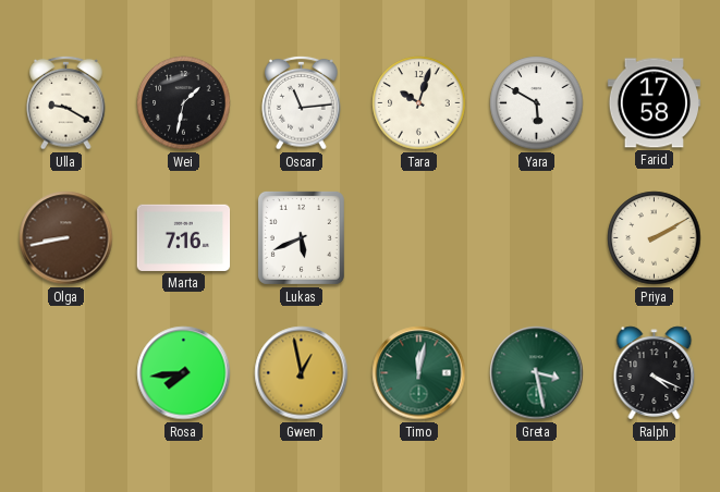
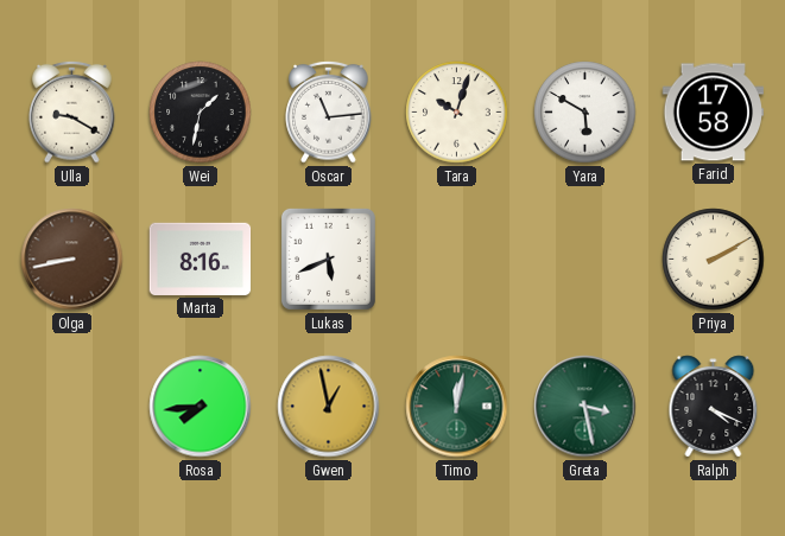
Marta: 7:16 -> 8:16 (201, 259)
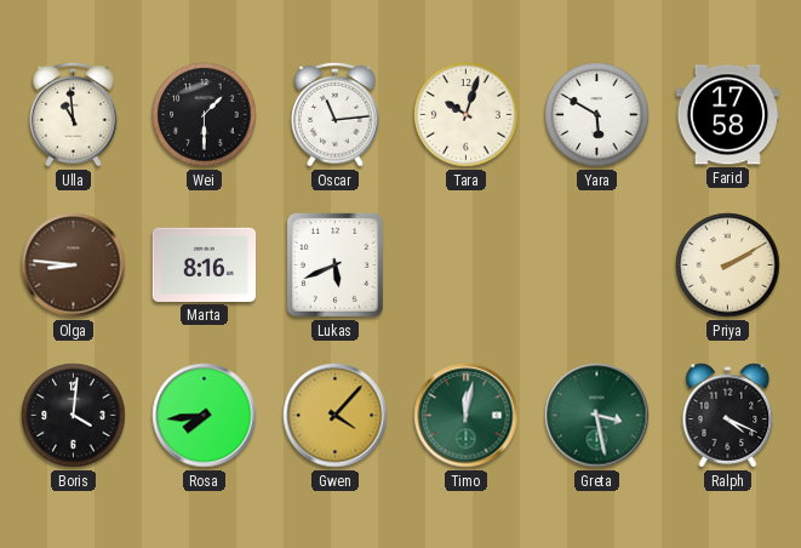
Ulla: 9:20 -> 10:59 (74, 114)
Wei: 1:32 -> 1:30 (205, 115)
Olga: 8:43 -> 8:46 (74, 266)
Boris: none -> 4:01 (74, 416)
Gwen: 12:58 -> 4:07 (336, 416)
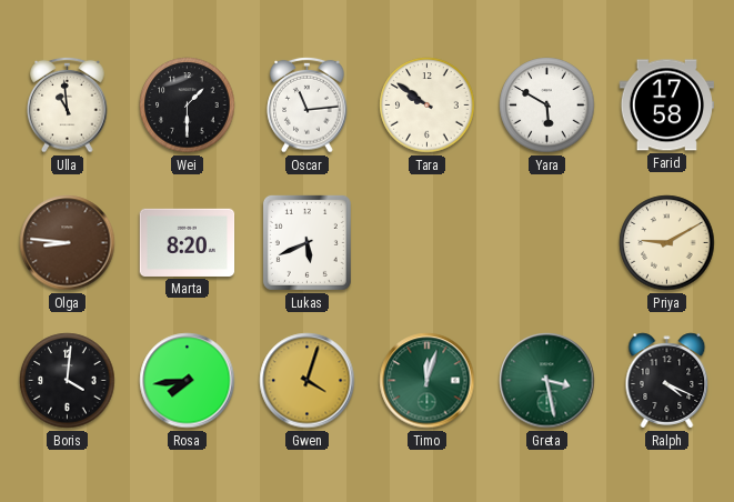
Tara: 10:03 -> 9:51 (428, 106)
Marta: 8:16 -> 8:20 (188, 242)
Priya: 2:10 -> 9:10 (667, 243)
Gwen: 4:07 -> 4:03 (308, 381)
Timo: 12:02 -> 12:03 (428, 381)
